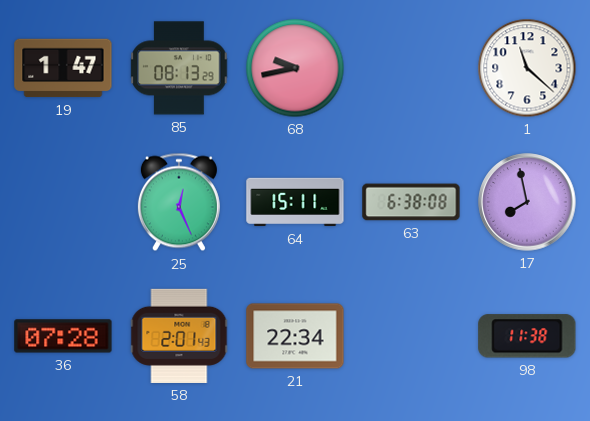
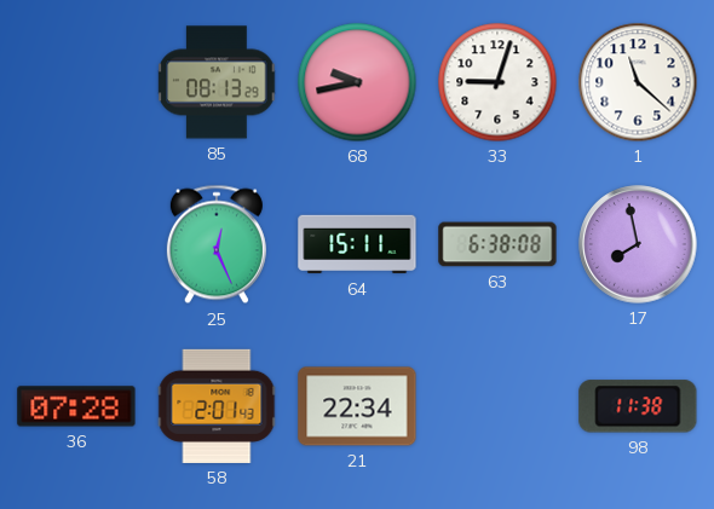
19: 1:47 -> none (63, 68)
33: none -> 9:03 (497, 82)
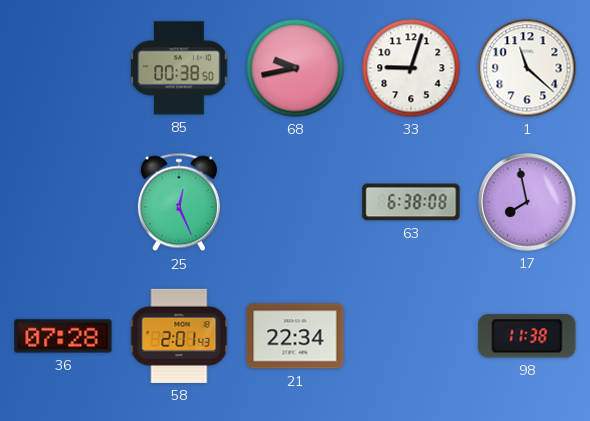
85: 08:13 -> 00:38 (179, 68)
64: 15:11 -> none (357, 244)
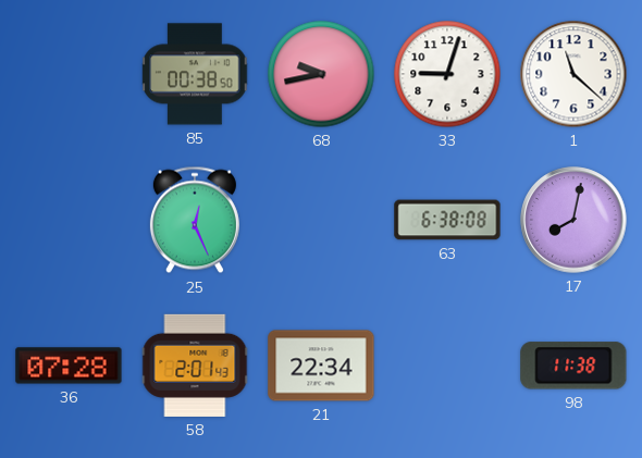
17: 7:58 -> 8:02 (573, 220)
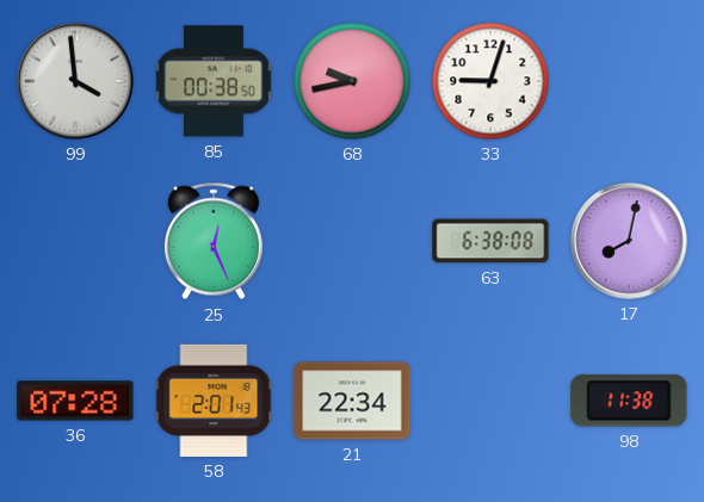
99: none -> 3:59 (75, 81)
1: 11:22 -> none (573, 74)
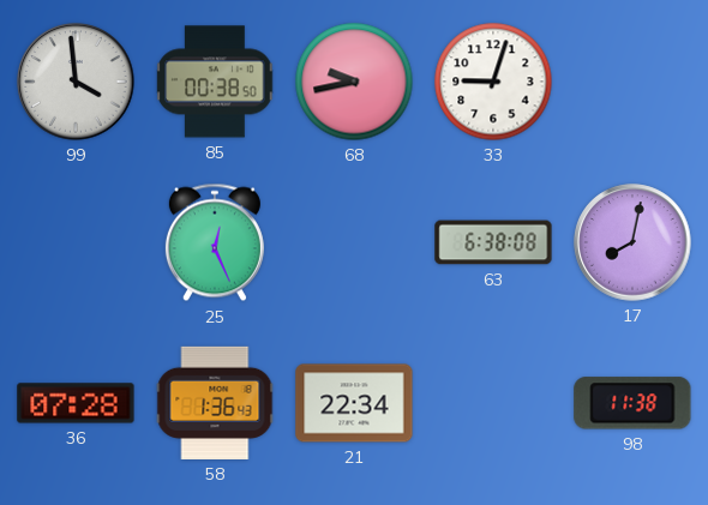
58: 2:01 -> 1:36 (215, 403)
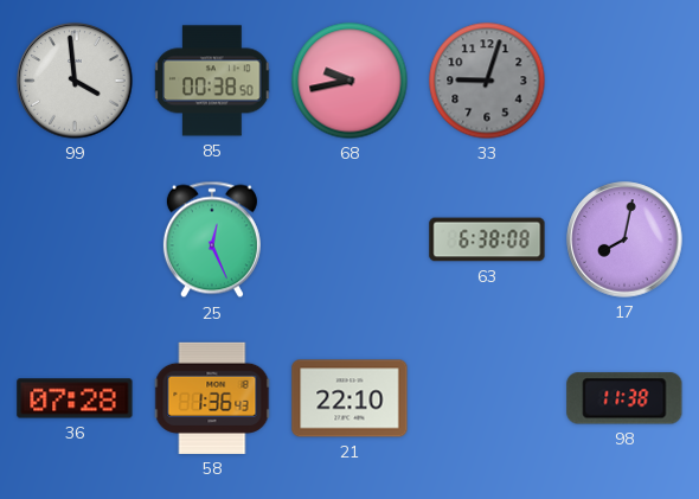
33 dial: white -> grey (487, 81)
21: 22:34 -> 22:10 (349, 398)
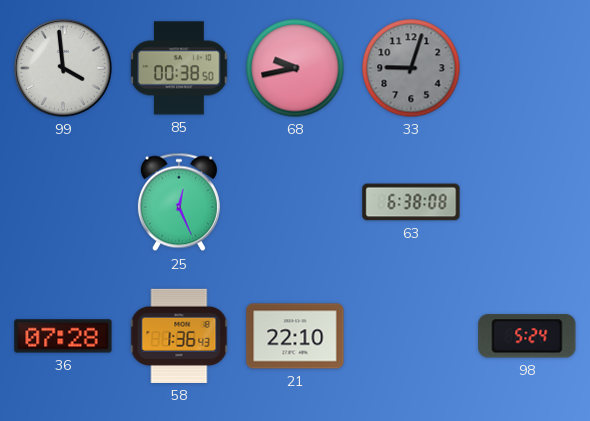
17: 8:02 -> none (624, 239)
98: 11:38 -> 5:24 (527, 336)
